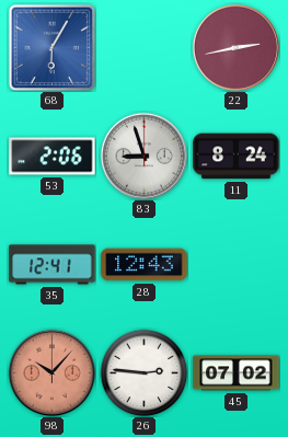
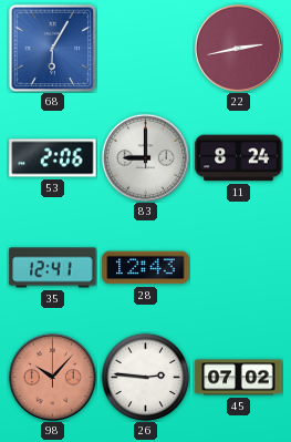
83: 8:57 -> 9:00 (145, 157)
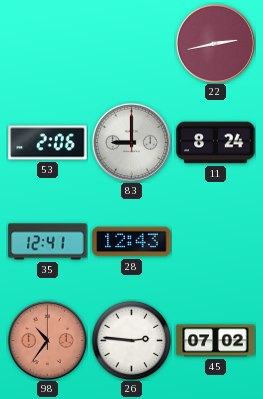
68: 6:05 -> none (52, 48)
98: 10:07 -> 10:36 (47, 340)
